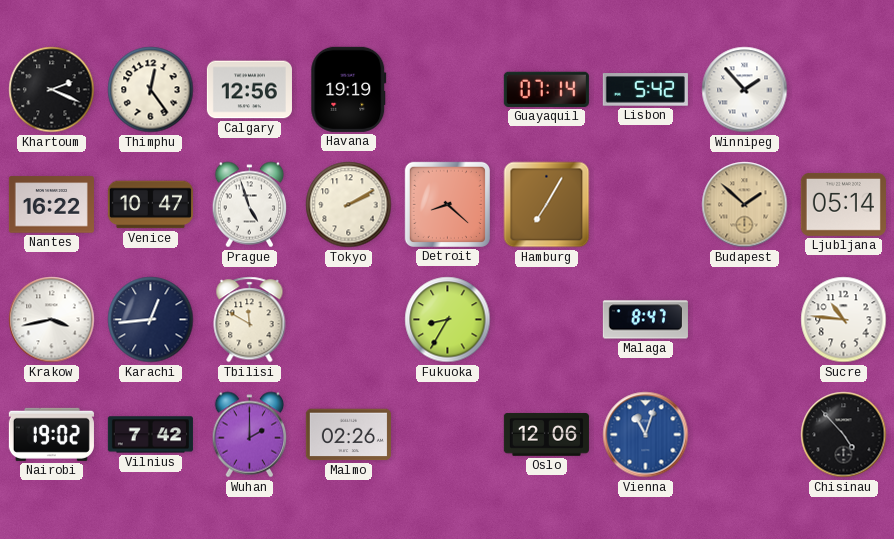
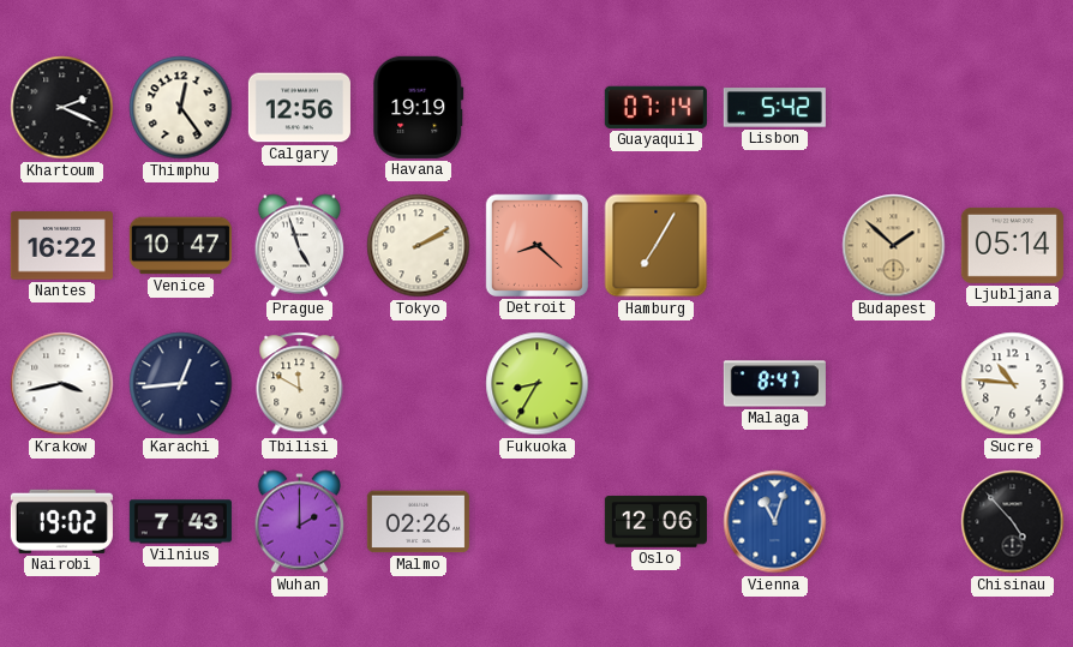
Winnipeg: 1:53 -> none (745, 90)
Vilnius: 7:42 -> 7:43 (180, 522)
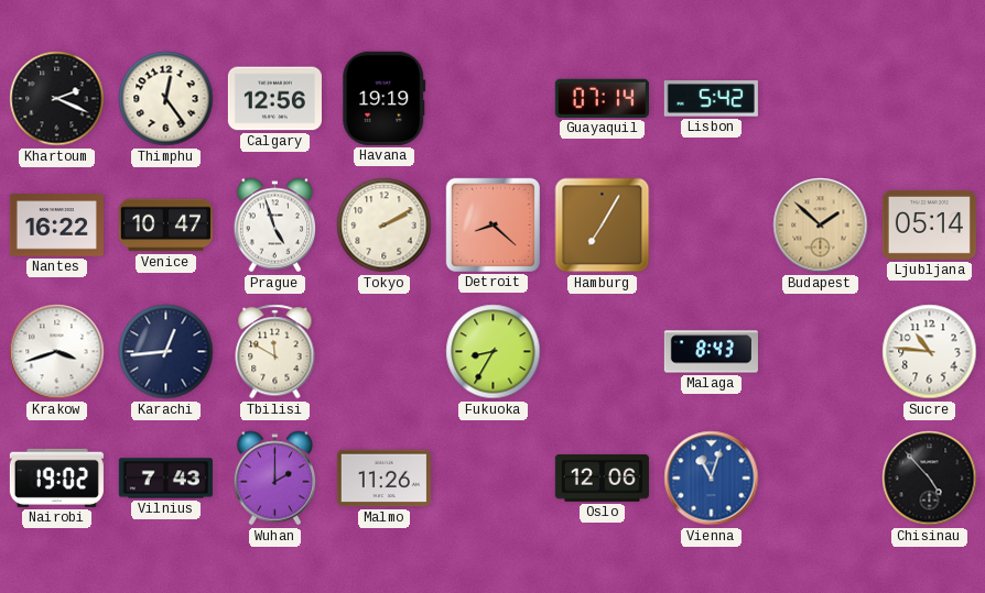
Krakow: 3:43 -> 3:42 (57, 352)
Malaga: 8:47 -> 8:43 (711, 352)
Malmo: 02:26 -> 11:26 (383, 479)
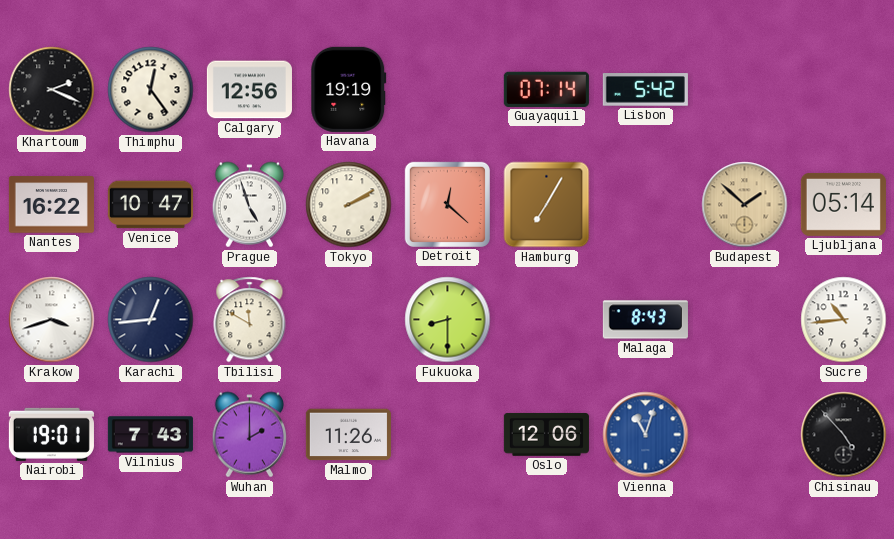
Detroit: 8:22 -> 12:22 (447, 204)
Fukuoka: 8:35 -> 8:30 (448, 320)
Sucre: 10:46 -> 10:44 (844, 320)
Nairobi: 19:02 -> 19:01 (51, 434)
